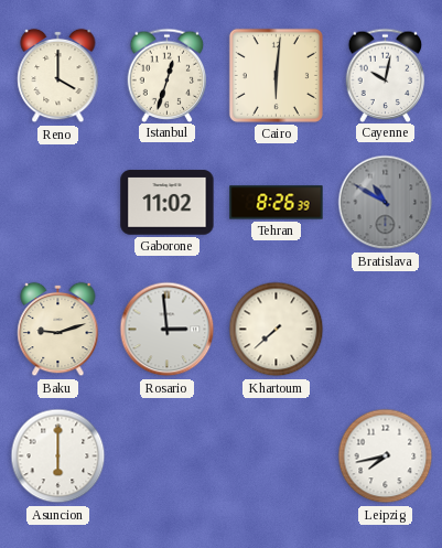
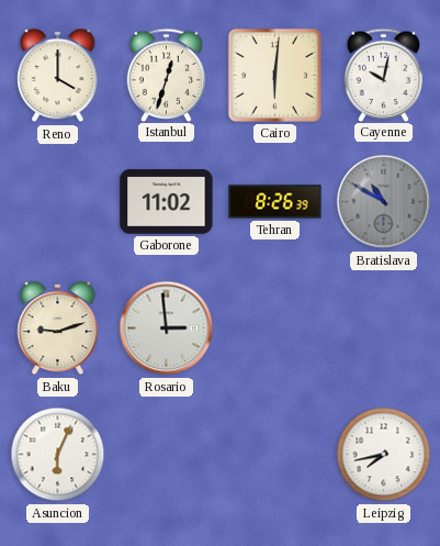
Khartoum: 7:38 -> none (277, 330)
Asuncion: 6:00 -> 6:04 (58, 455)
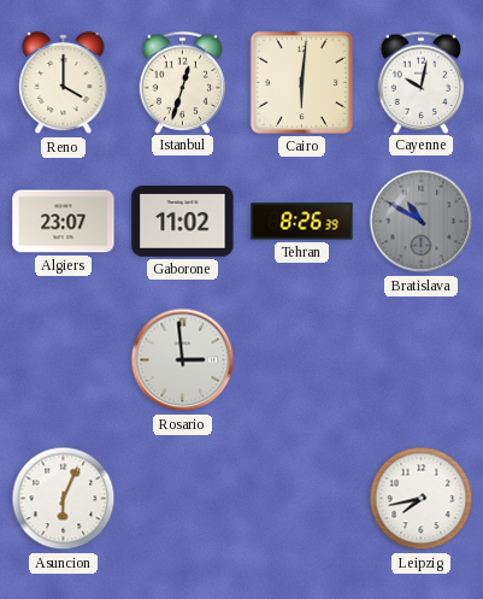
Algiers: none -> 23:07 (64, 222)
Baku: 9:12 -> none (58, 328)
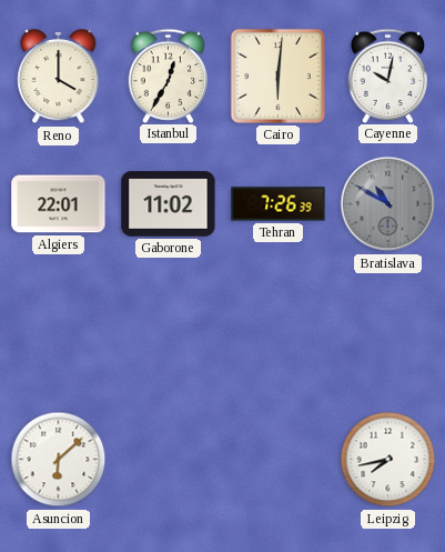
Istanbul: 12:33 -> 12:35 (169, 76)
Algiers: 23:07 -> 22:01 (59, 204)
Tehran: 8:26 -> 7:26 (279, 204)
Rosario: 2:59 -> none (183, 360)
Asuncion: 6:04 -> 6:08 (59, 460)
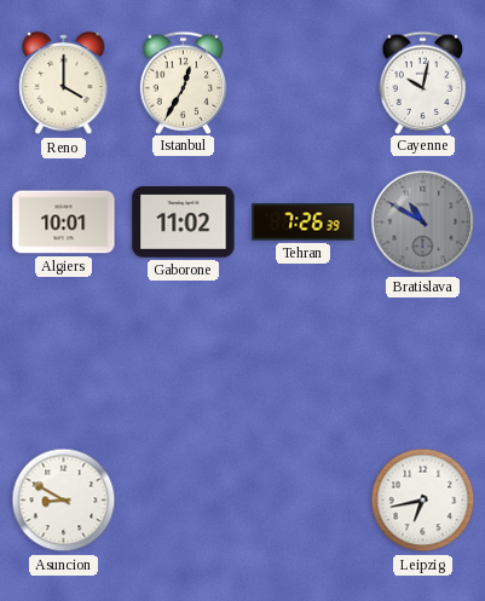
Cairo: 6:01 -> none (277, 76)
Algiers: 22:01 -> 10:01 (64, 223)
Asuncion: 6:08 -> 8:50 (64, 501)
Leipzig: 7:43 -> 6:43 (423, 501)
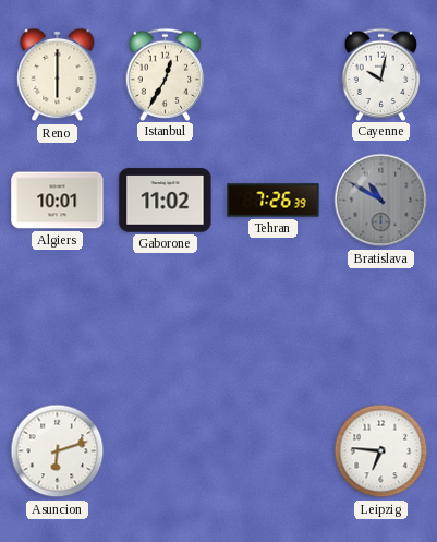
Reno: 4:00 -> 6:00 (58, 75)
Asuncion: 8:50 -> 6:12 (58, 451)
Leipzig: 6:43 -> 6:46 (381, 451)
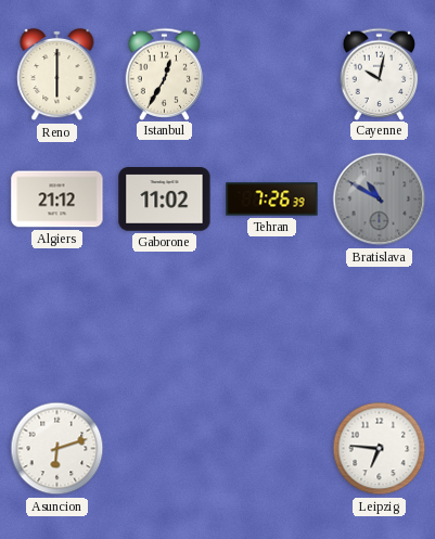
Algiers: 10:01 -> 21:12 (57, 200)
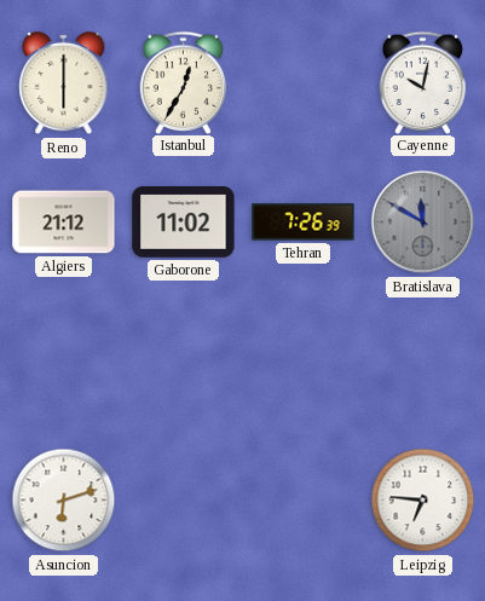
Bratislava: 10:50 -> 11:50 (423, 223)
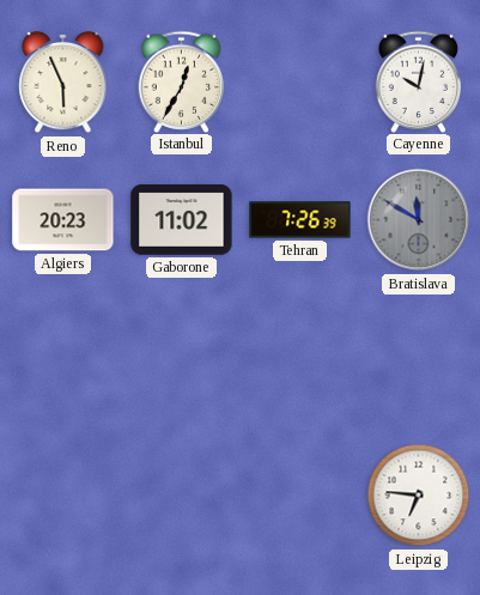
Reno: 6:00 -> 5:56 (63, 83)
Algiers: 21:12 -> 20:23 (63, 220)
Asuncion: 6:12 -> none (64, 501)
